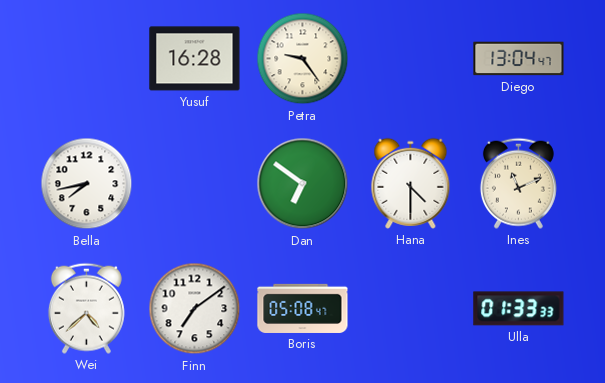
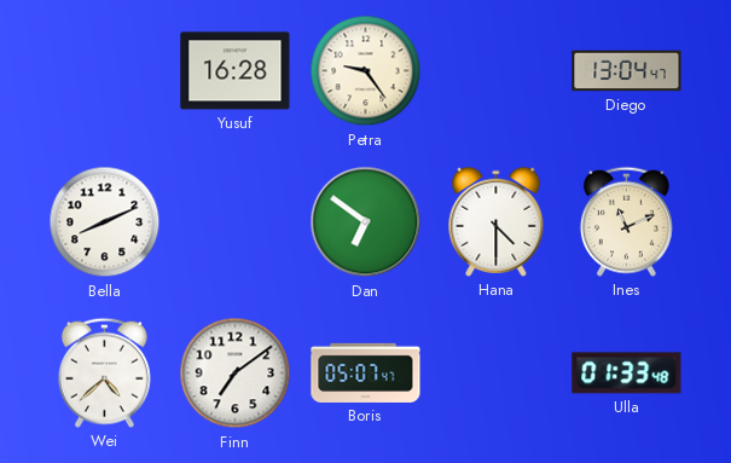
Bella: 7:43 -> 8:11 (105, 222)
Boris: 05:08 -> 05:07 (366, 372)
Ulla: 01:33:33 -> 01:33:48 (627, 374)
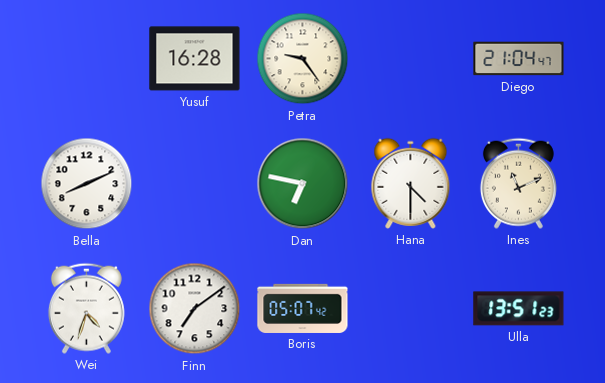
Diego: 13:04 -> 21:04 (519, 59)
Dan: 6:51 -> 6:47 (303, 184)
Wei: 4:38 -> 4:33 (86, 308)
Boris: 05:07:47 -> 05:07:42 (303, 308)
Ulla: 01:33 -> 13:51 (519, 309)
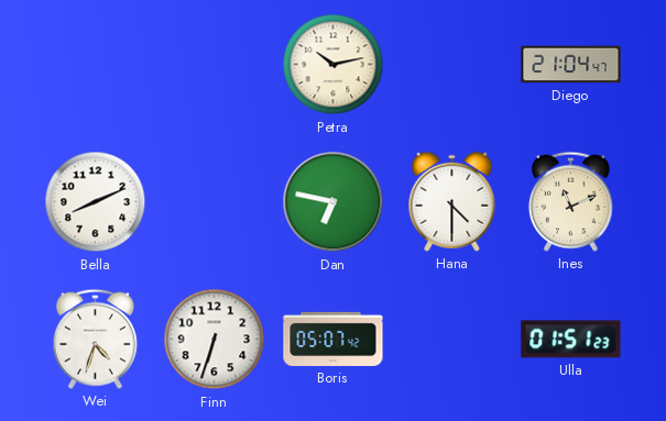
Yusuf: 16:28 -> none (195, 59)
Petra: 9:24 -> 10:13 (334, 65)
Finn: 7:09 -> 6:33 (215, 340)
Ulla: 13:51 -> 01:51 (571, 340)
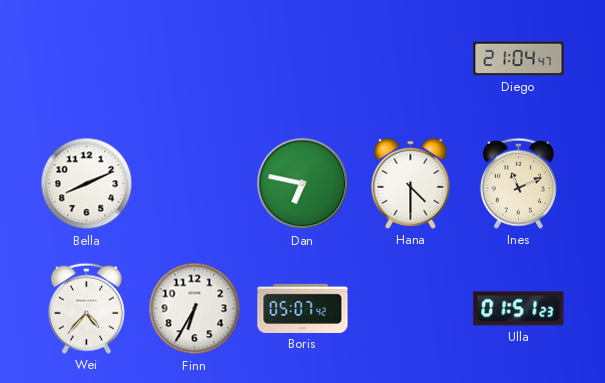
Petra: 10:13 -> none (334, 65)
Wei: 4:33 -> 4:37 (86, 308)
Finn: 6:33 -> 6:35 (195, 309)
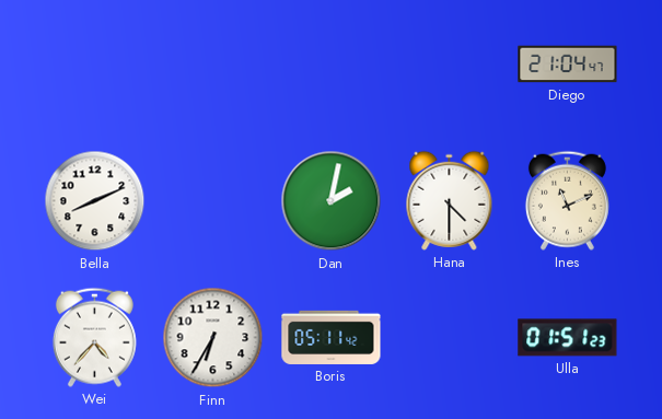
Dan: 6:47 -> 2:02 (332, 201)
Boris: 05:07 -> 05:11 (332, 337)
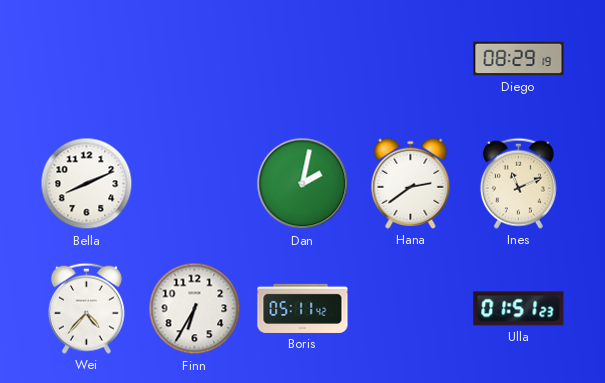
Diego: 21:04 -> 08:29 (519, 59)
Hana: 4:30 -> 2:39 (411, 183)
